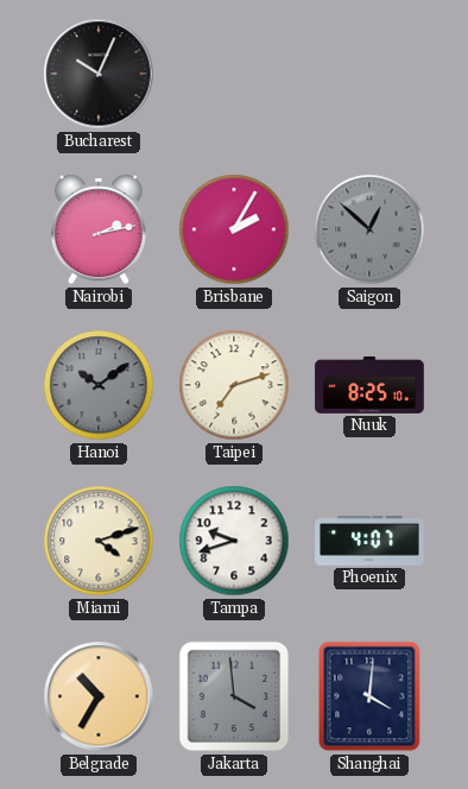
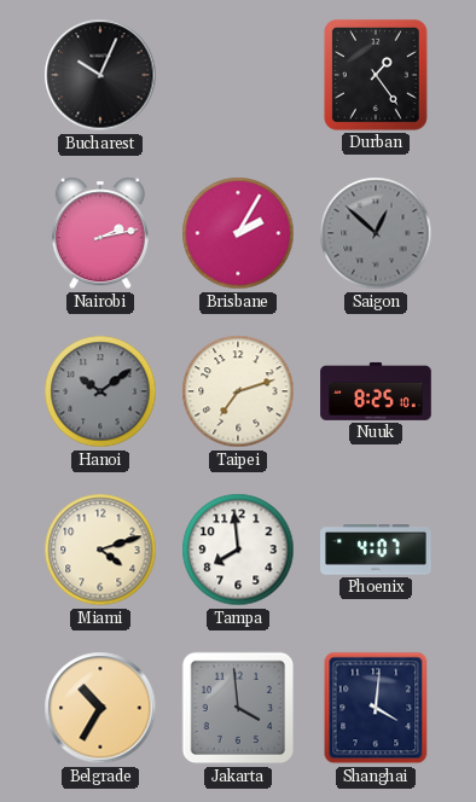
Durban: none -> 1:24 (376, 76)
Tampa: 9:42 -> 7:59 (238, 550)
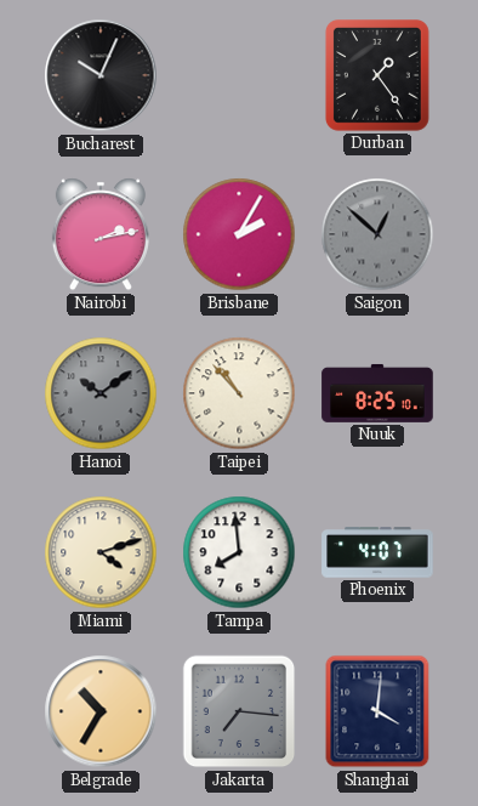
Taipei: 7:12 -> 10:53 (239, 393)
Jakarta: 3:59 -> 7:16 (239, 711)
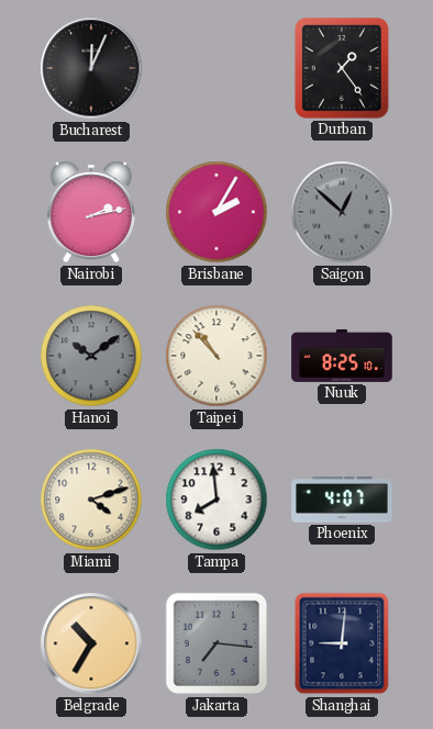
Bucharest: 10:04 -> 12:04 (91, 68)
Shanghai: 4:01 -> 9:01 (342, 643)
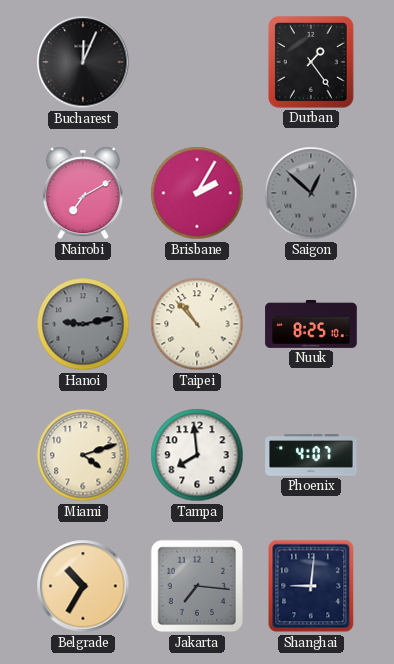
Nairobi: 2:13 -> 7:10 (83, 193)
Hanoi: 10:09 -> 9:13 (83, 324)
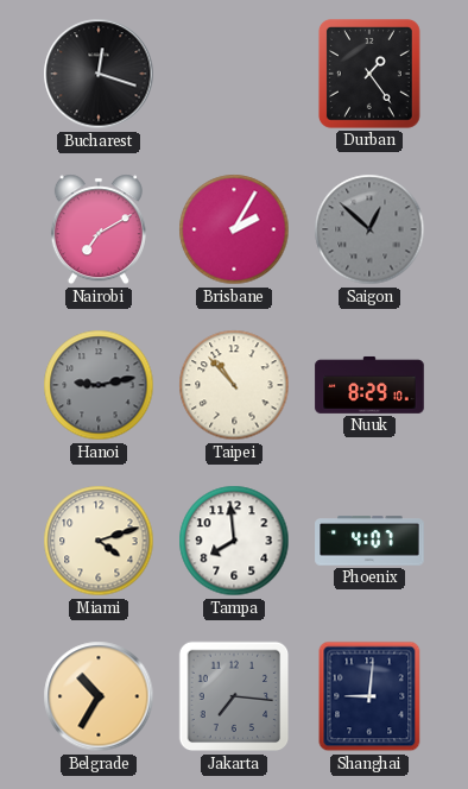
Bucharest: 12:04 -> 12:18 (99, 74)
Nuuk: 8:25 -> 8:29 (369, 385)
